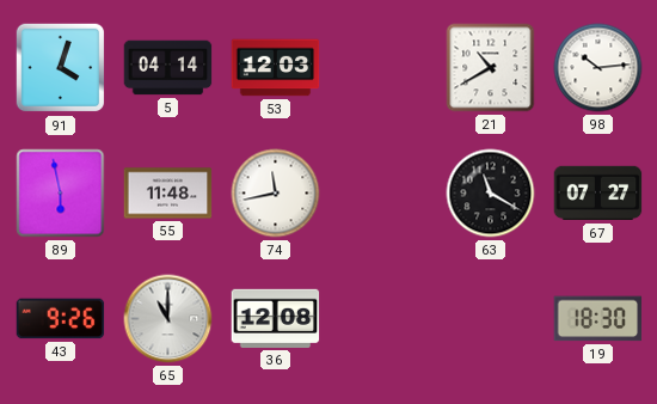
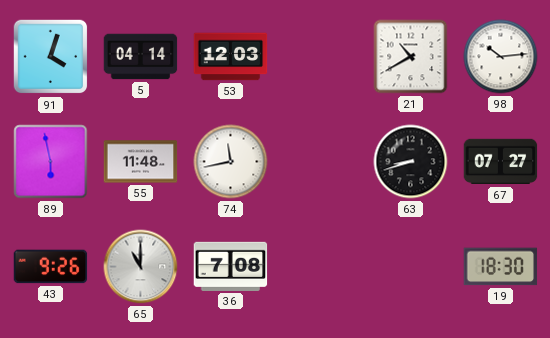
63: 11:20 -> 8:42 (411, 162)
36: 12:08 -> 7:08 (231, 266)
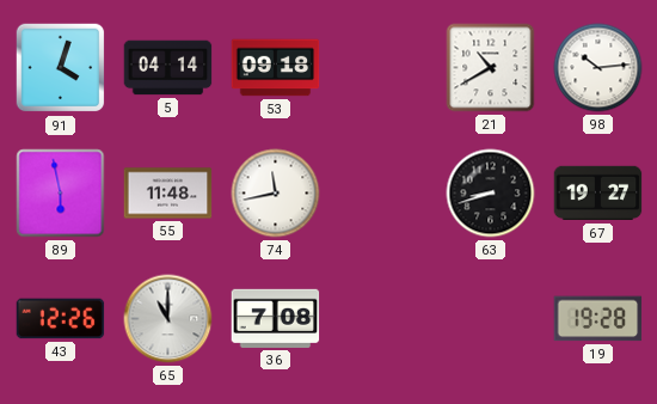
53: 12:03 -> 09:18 (276, 68)
67: 07:27 -> 19:27 (598, 194)
43: 9:26 -> 12:26 (61, 319)
19: 18:30 -> 19:28 (598, 319)
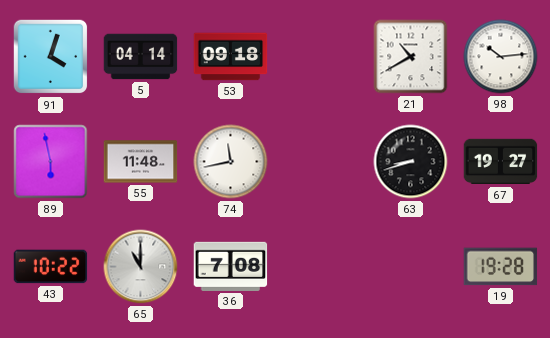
43: 12:26 -> 10:22 (51, 267)
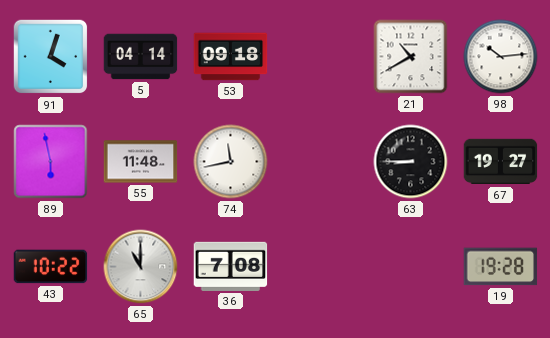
63: 8:42 -> 8:45 (411, 162)
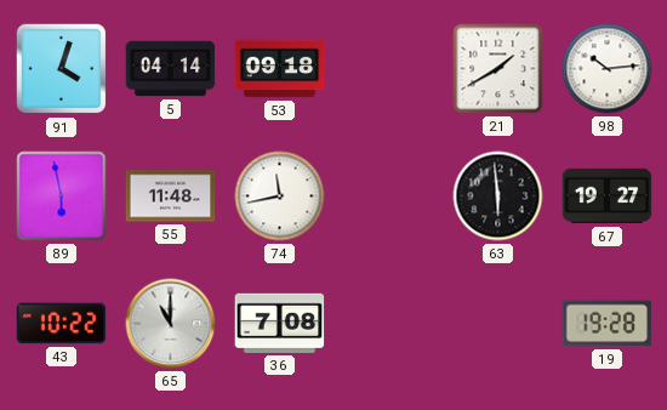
21: 10:40 -> 1:40 (498, 69)
63: 8:45 -> 5:59 (498, 197)
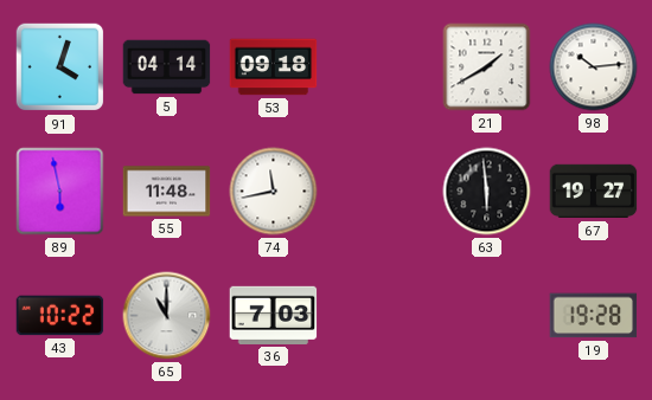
36: 7:08 -> 7:03 (274, 315)
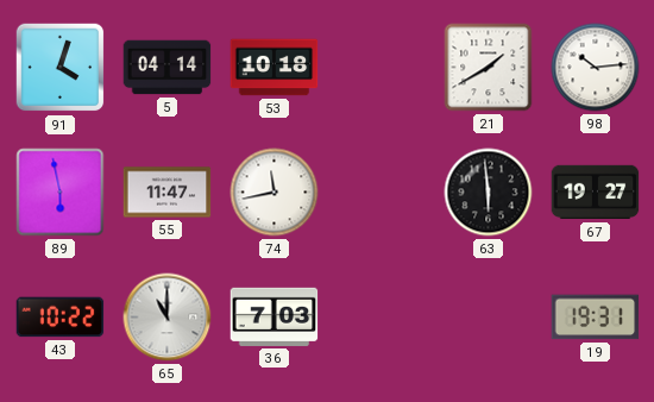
53: 09:18 -> 10:18 (275, 68)
55: 11:48 -> 11:47 (168, 193)
19: 19:28 -> 19:31 (596, 318)
